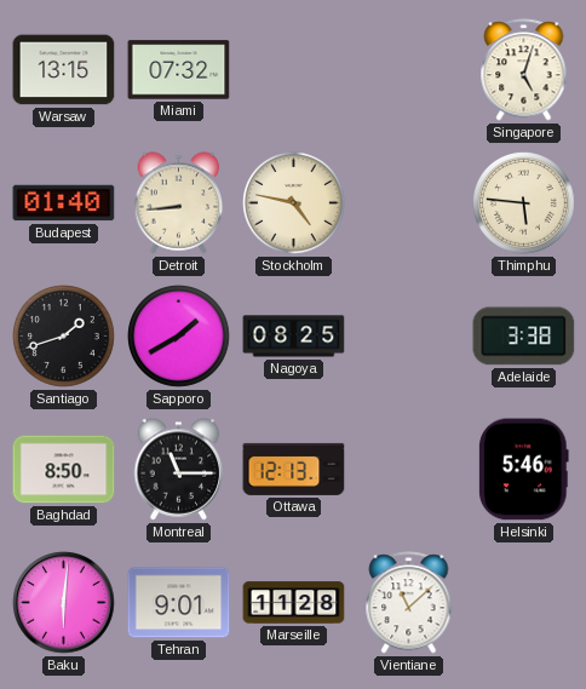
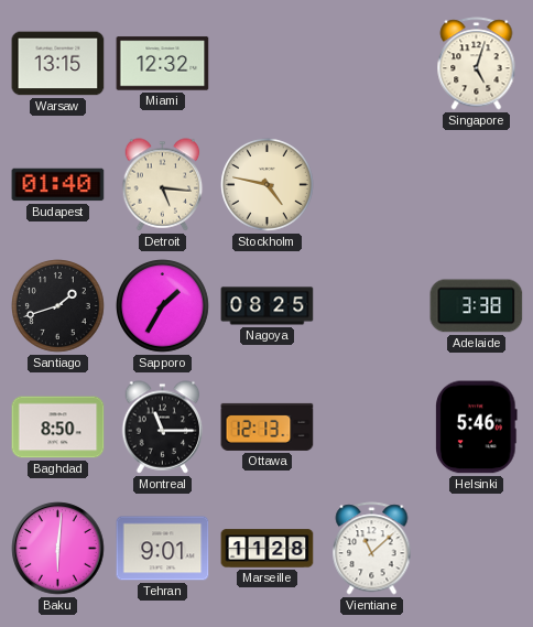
Miami: 07:32 -> 12:32 (163, 64)
Detroit: 8:44 -> 5:16 (163, 185)
Thimphu: 5:46 -> none (524, 203)
Sapporo: 1:40 -> 1:35 (163, 306)
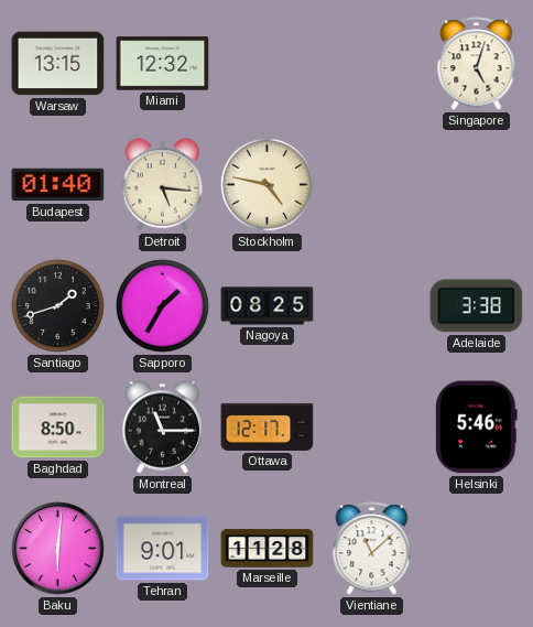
Ottawa: 12:13 -> 12:17 (268, 426)
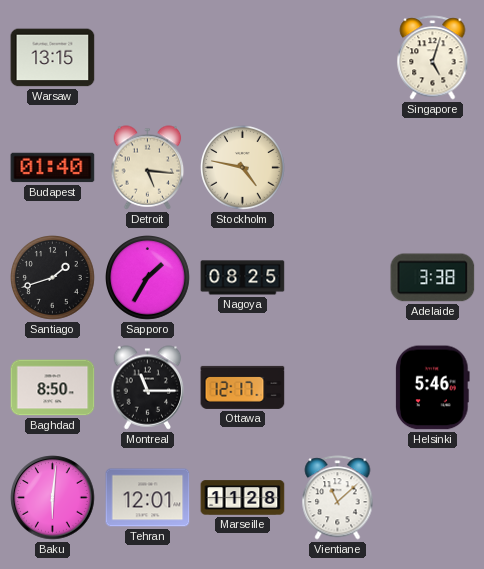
Miami: 12:32 -> none (163, 64)
Tehran: 9:01 -> 12:01 (148, 498)
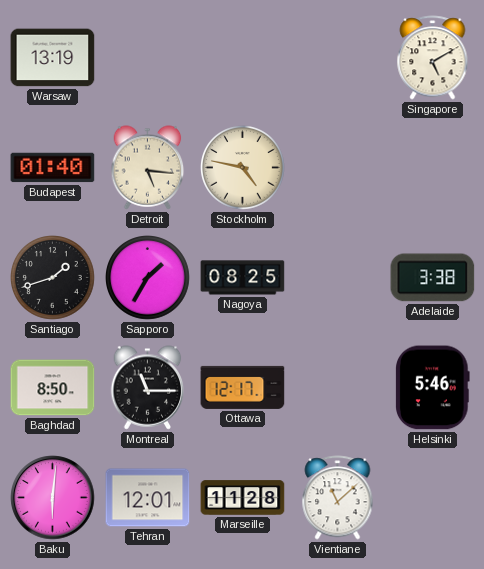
Warsaw: 13:15 -> 13:19 (53, 58)
Singapore: 5:03 -> 5:10 (433, 58)
